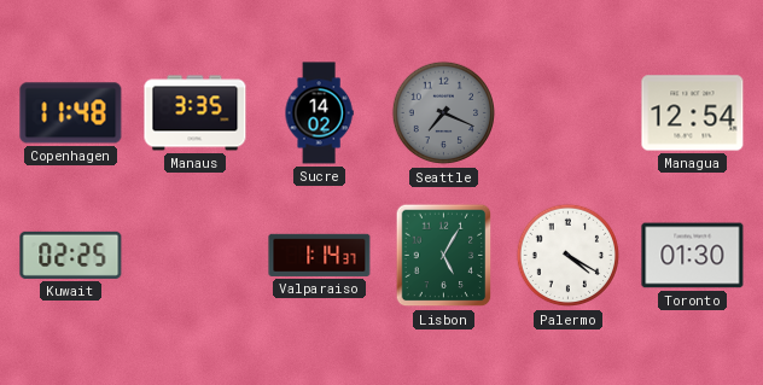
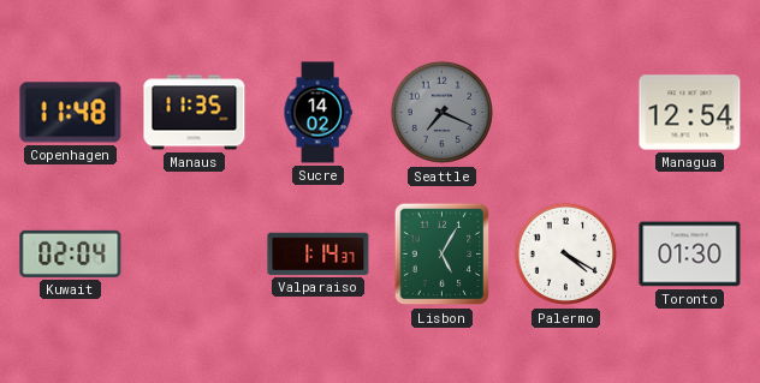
Manaus: 3:35 -> 11:35 (195, 113)
Kuwait: 02:25 -> 02:04 (71, 253)
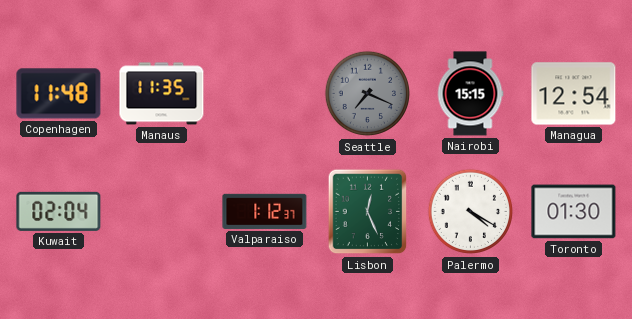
Sucre: 14:02 -> none (317, 113)
Nairobi: none -> 15:15 (470, 94)
Valparaiso: 1:14 -> 1:12 (265, 211)
Lisbon: 5:05 -> 12:26 (368, 212)
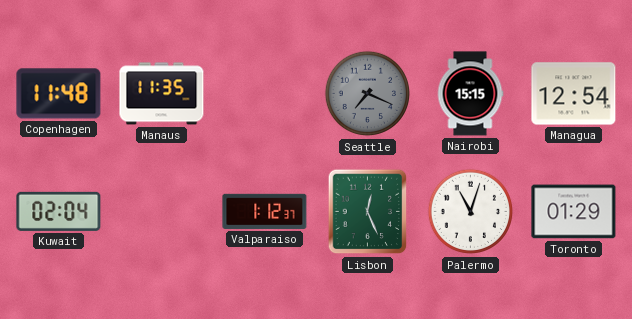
Palermo: 4:20 -> 11:03 (471, 212)
Toronto: 01:30 -> 01:29 (574, 212)
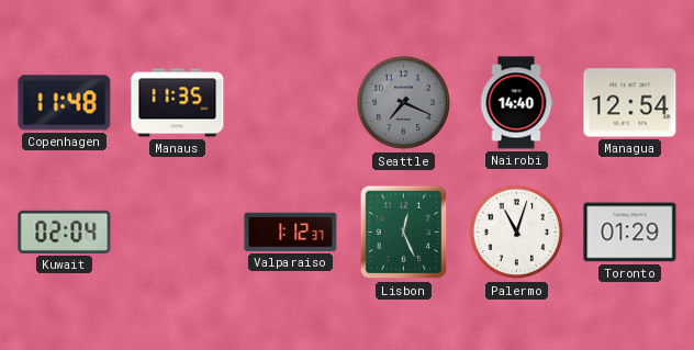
Nairobi: 15:15 -> 14:40 (516, 103)
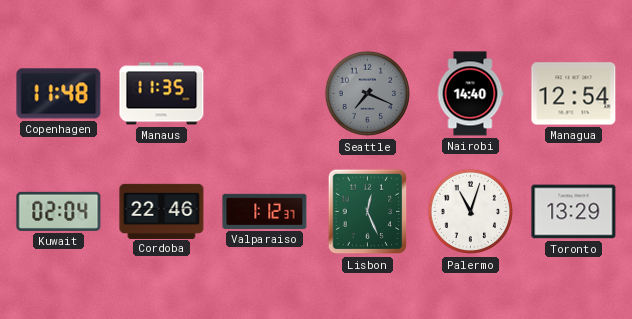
Cordoba: none -> 22:46 (162, 211)
Toronto: 01:29 -> 13:29 (574, 212)
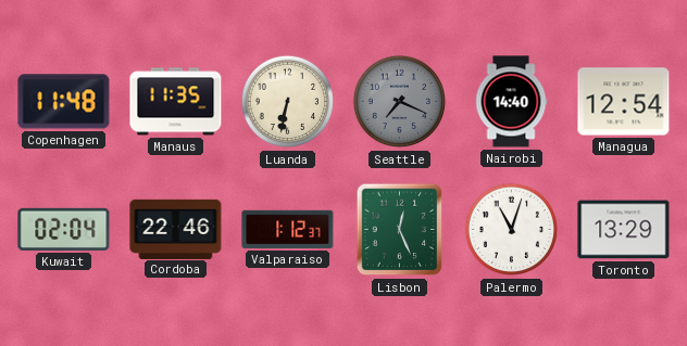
Luanda: none -> 6:32 (288, 102)
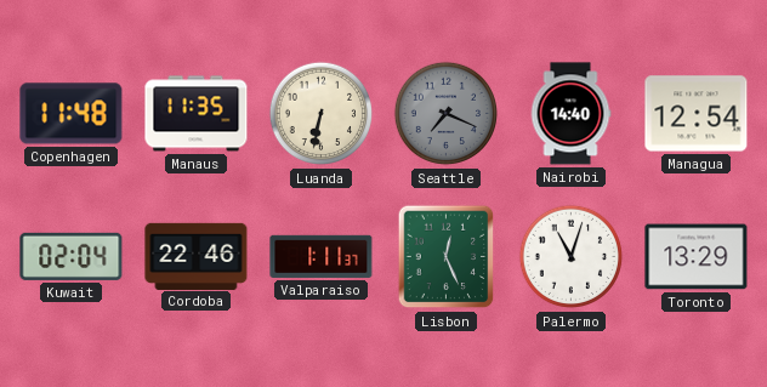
Valparaiso: 1:12 -> 1:11 (322, 256)
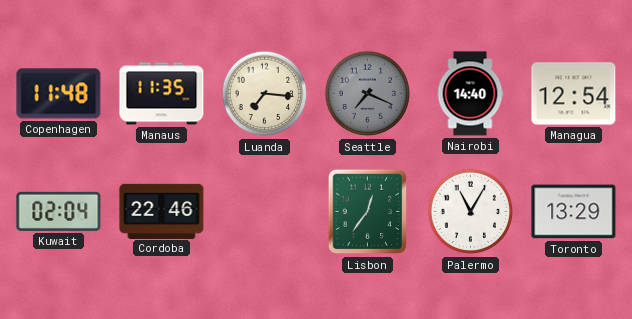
Luanda: 6:32 -> 7:16 (265, 94)
Valparaiso: 1:11 -> none (322, 256)
Lisbon: 12:26 -> 12:36 (368, 212)
Palermo: 11:03 -> 11:05 (471, 212)
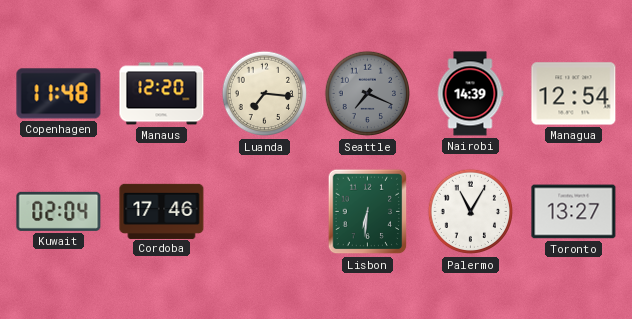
Manaus: 11:35 -> 12:20 (162, 94)
Nairobi: 14:40 -> 14:39 (470, 94)
Cordoba: 22:46 -> 17:46 (162, 211)
Lisbon: 12:36 -> 6:31 (368, 212)
Toronto: 13:29 -> 13:27 (574, 212)
